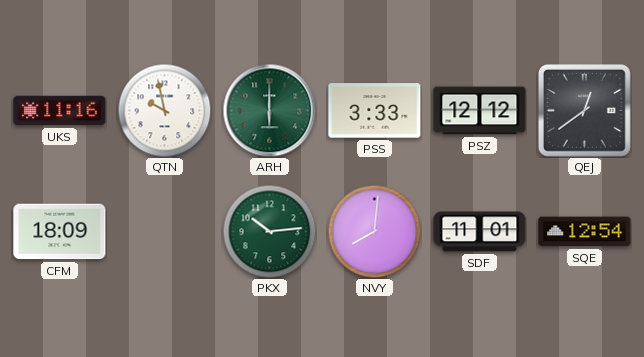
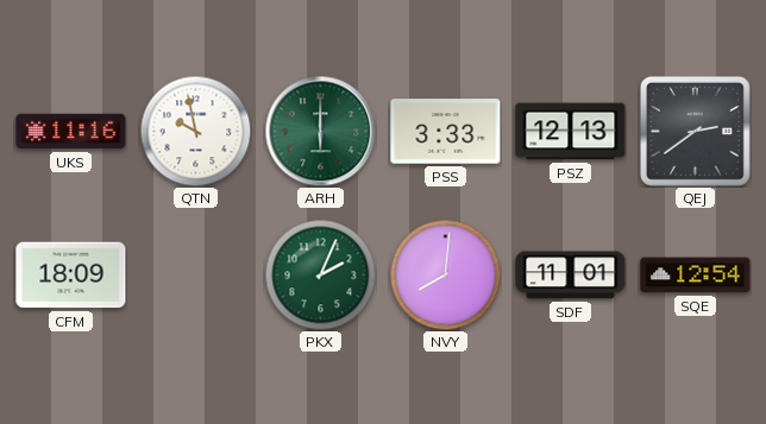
PSZ: 12:12 -> 12:13 (571, 132)
QEJ: 12:39 -> 2:39 (696, 132)
PKX: 10:14 -> 2:04 (320, 274)
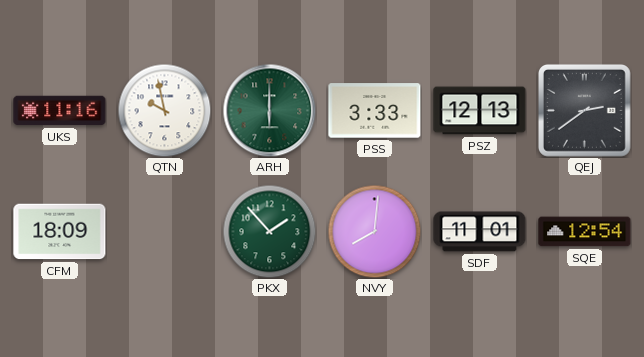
PKX: 2:04 -> 1:53 (269, 231)
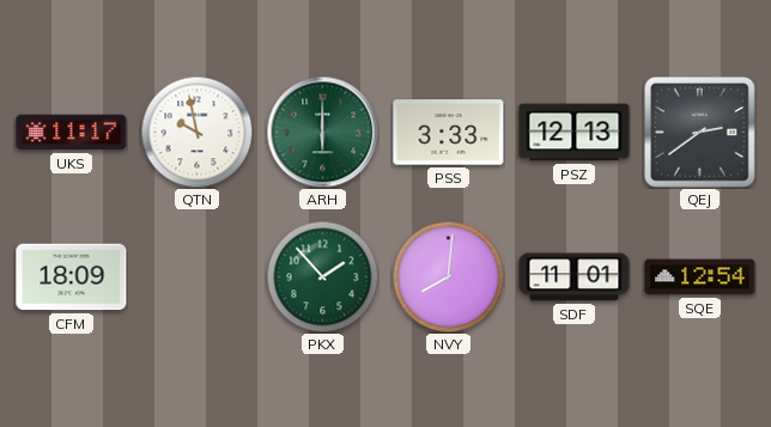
UKS: 11:16 -> 11:17 (72, 133)
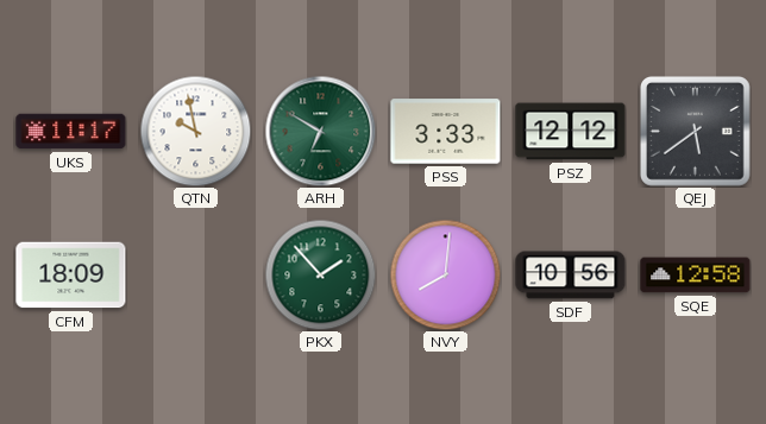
ARH: 6:00 -> 6:50 (320, 131)
PSZ: 12:13 -> 12:12 (571, 132)
QEJ: 2:39 -> 5:39 (696, 132)
SDF: 11:01 -> 10:56 (571, 276)
SQE: 12:54 -> 12:58 (696, 276)
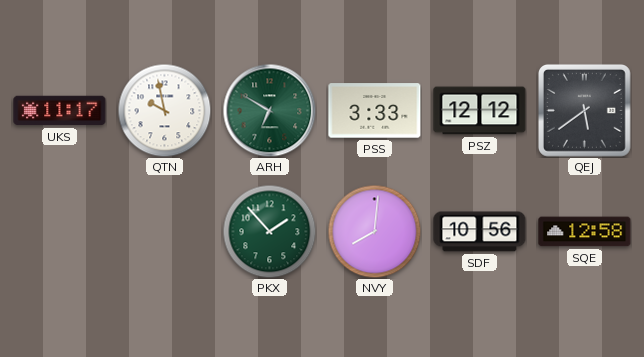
CFM: 18:09 -> none (71, 276)
